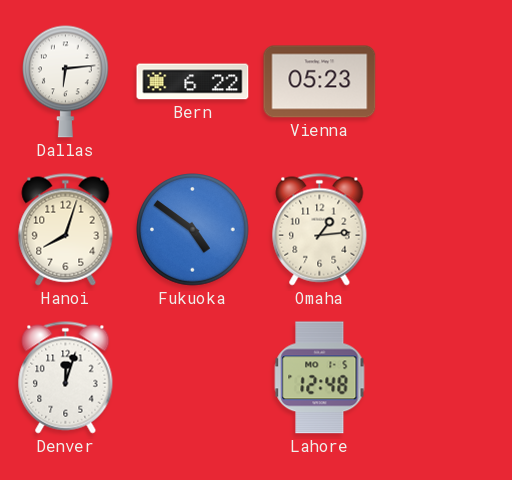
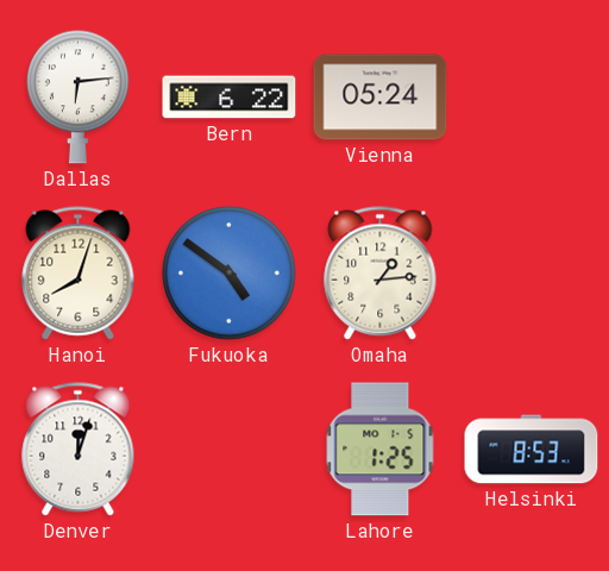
Vienna: 05:23 -> 05:24 (381, 98)
Lahore: 12:48 -> 1:25 (381, 450)
Helsinki: none -> 8:53 (532, 450)
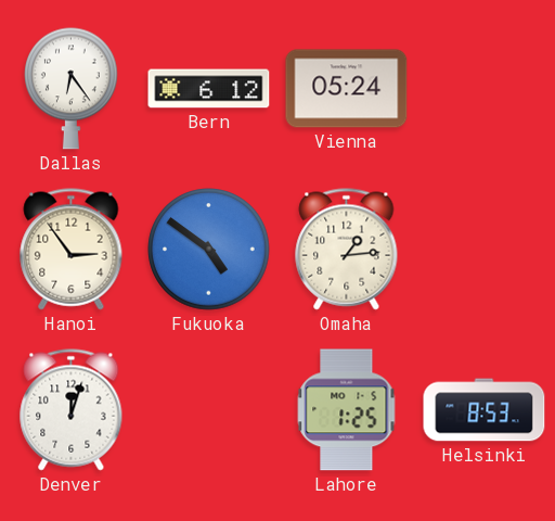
Dallas: 6:14 -> 6:24 (72, 88)
Bern: 6:22 -> 6:12 (209, 89)
Hanoi: 8:03 -> 2:54 (72, 250)
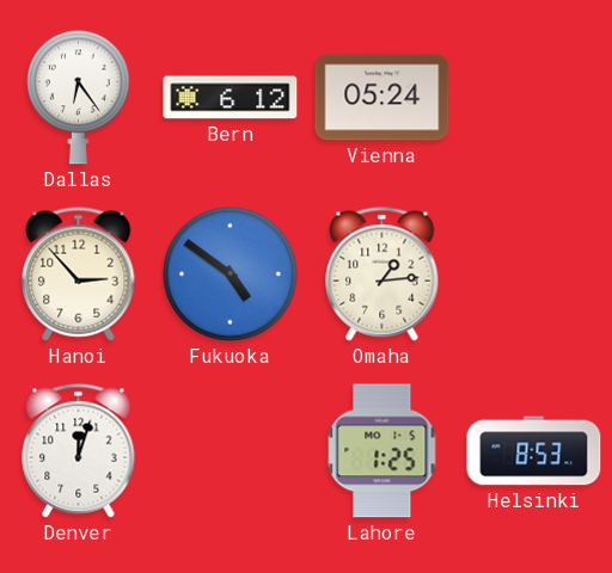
Hanoi: 2:54 -> 2:53 (79, 275)
